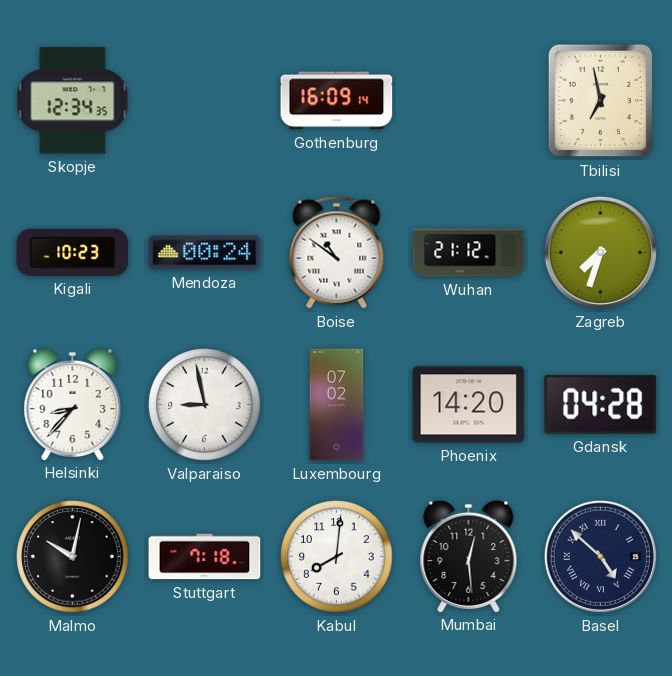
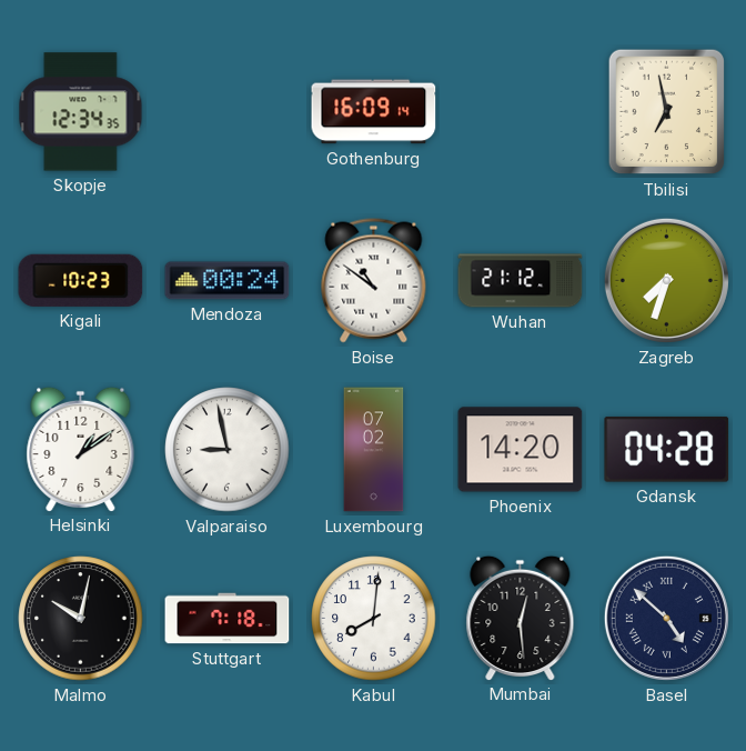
Helsinki: 8:37 -> 1:09 (81, 449)
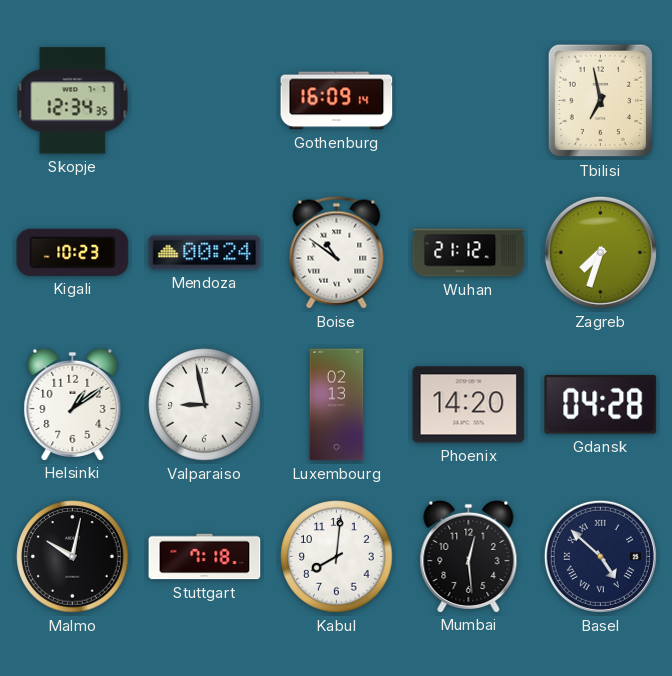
Luxembourg: 07:02 -> 02:13 (337, 405)
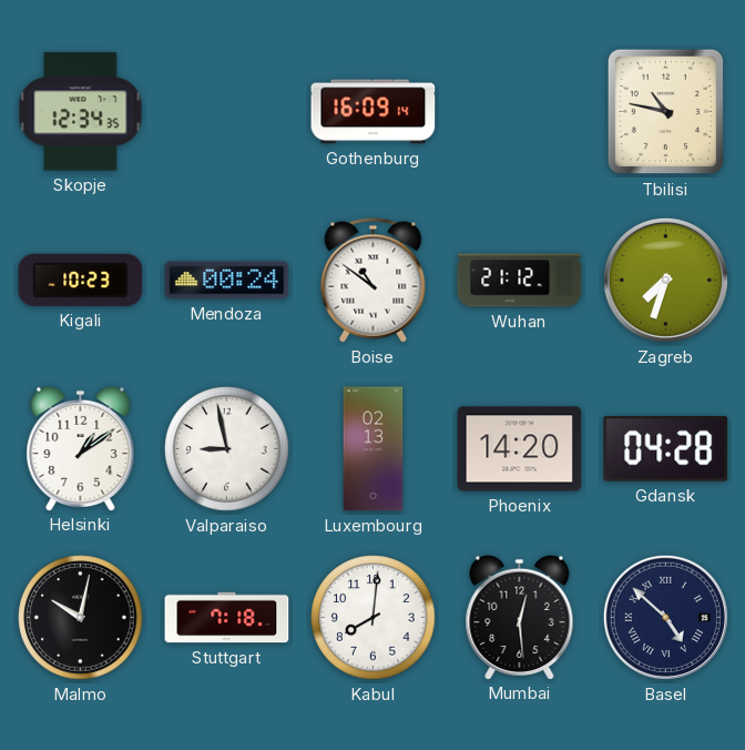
Tbilisi: 6:58 -> 10:47 (666, 112)
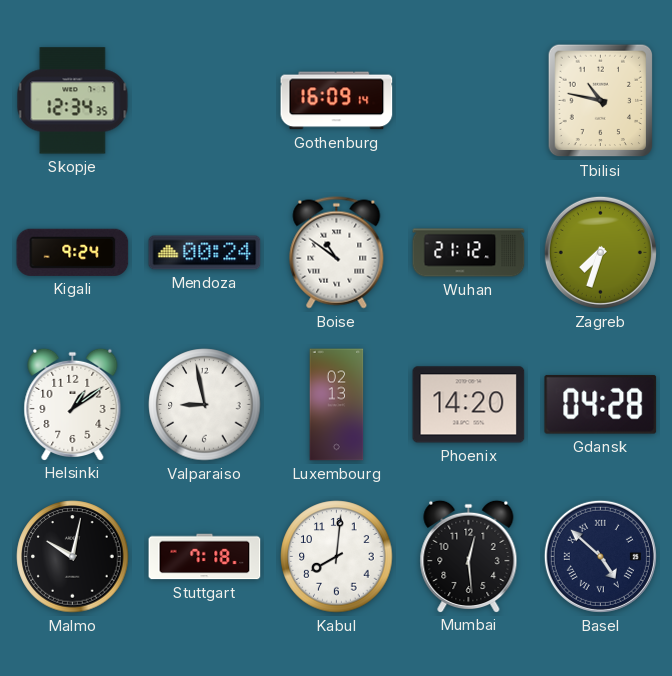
Kigali: 10:23 -> 9:24 (73, 252)
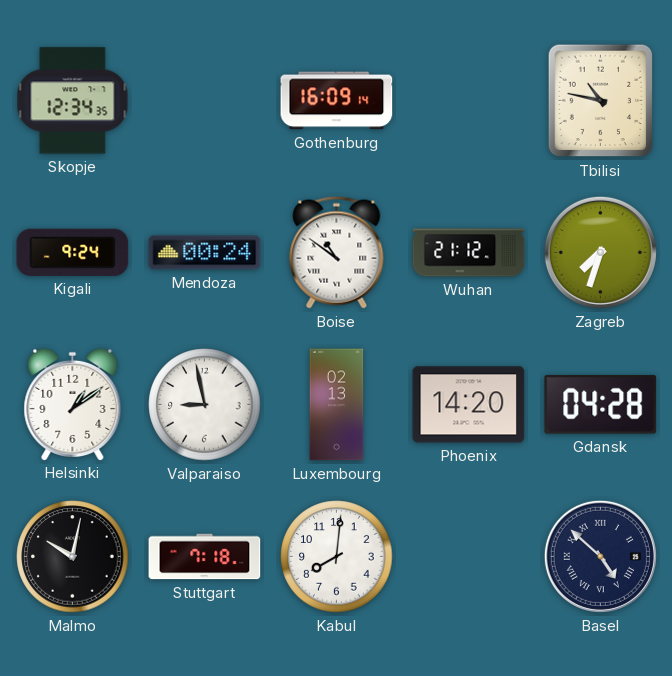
Mumbai: 12:29 -> none (469, 556)
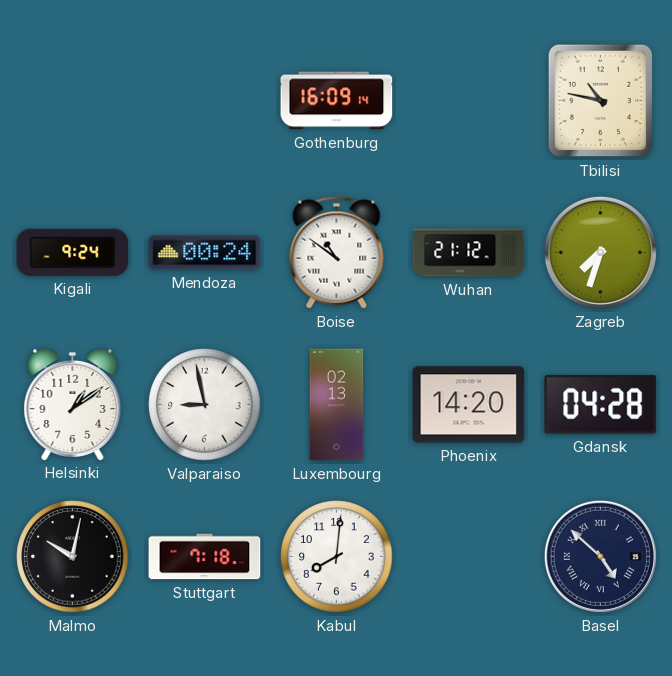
Skopje: 12:34 -> none (73, 101)
